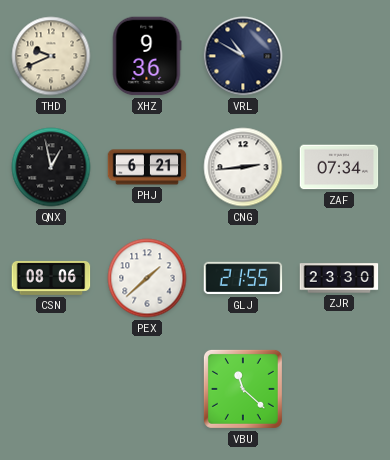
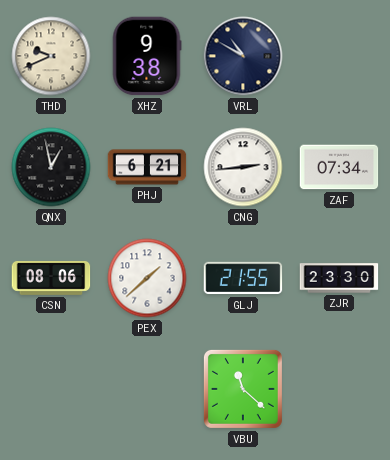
XHZ: 9:36 -> 9:38 (147, 56)
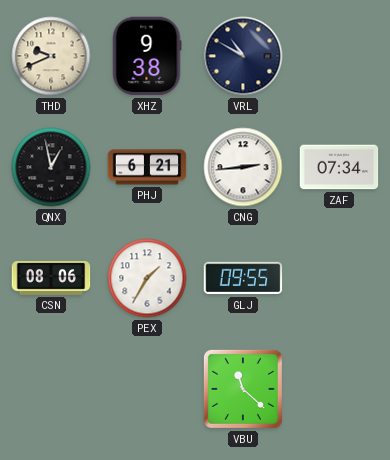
PEX: 1:38 -> 1:35 (147, 278)
GLJ: 21:55 -> 09:55 (243, 278)
ZJR: 23:30 -> none (339, 278)
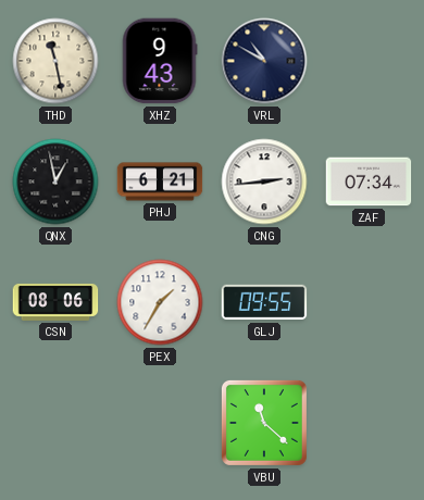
THD: 9:41 -> 11:28 (55, 61)
XHZ: 9:38 -> 9:43 (160, 61)
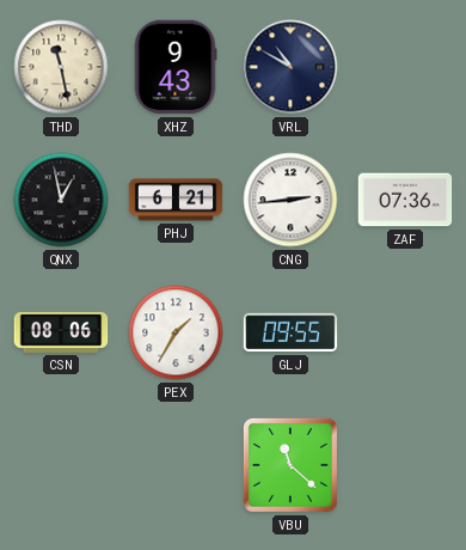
ZAF: 07:34 -> 07:36 (405, 200)
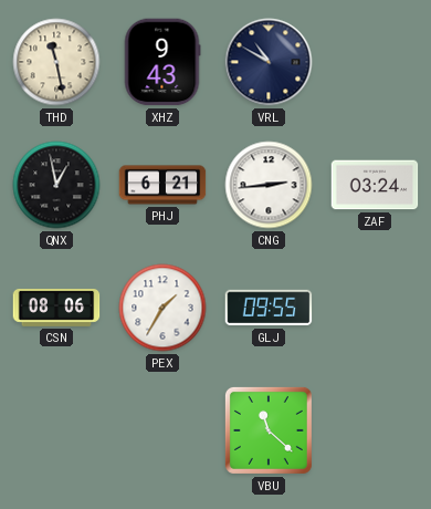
ZAF: 07:36 -> 03:24 (375, 185)
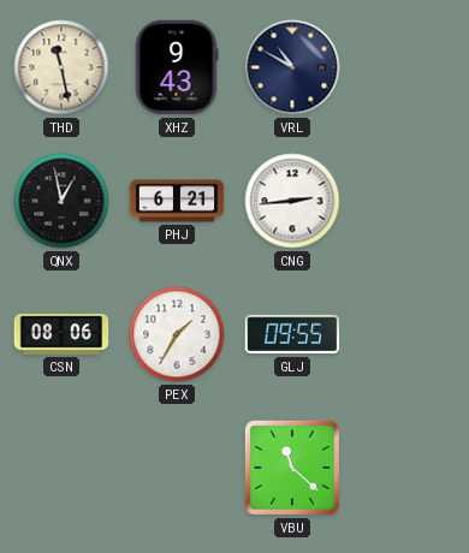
ZAF: 03:24 -> none (375, 185)
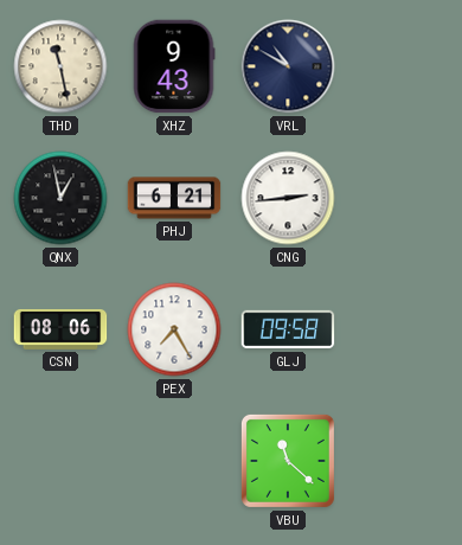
PEX: 1:35 -> 7:25 (174, 329)
GLJ: 09:55 -> 09:58 (288, 329)
